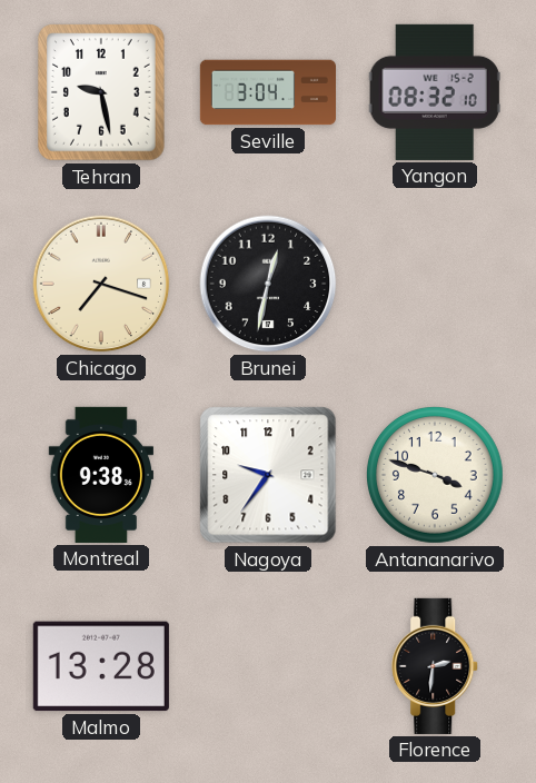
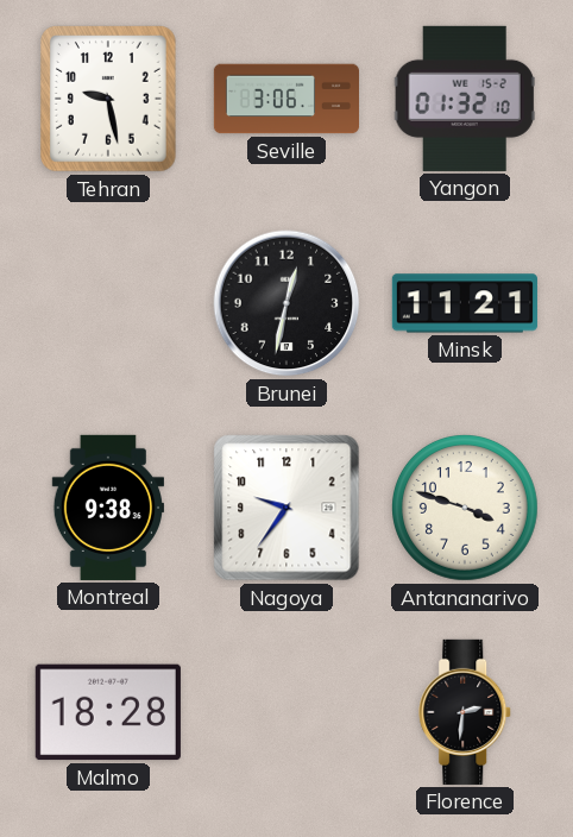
Seville: 3:04 -> 3:06 (285, 99)
Yangon: 08:32 -> 01:32 (465, 99)
Chicago: 7:18 -> none (101, 284)
Minsk: none -> 11:21 (465, 303)
Malmo: 13:28 -> 18:28 (108, 712)
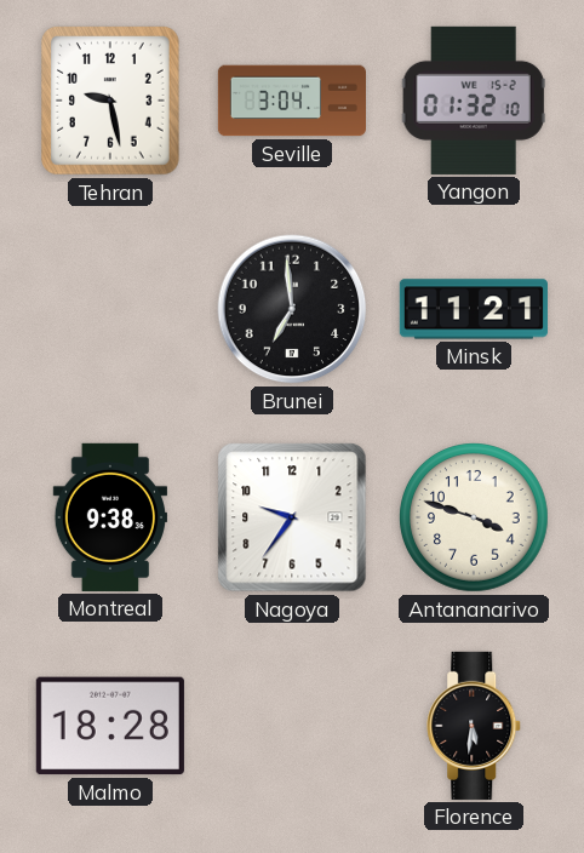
Seville: 3:06 -> 3:04 (291, 101)
Brunei: 12:32 -> 6:59 (292, 309)
Florence: 2:31 -> 5:31 (475, 726)
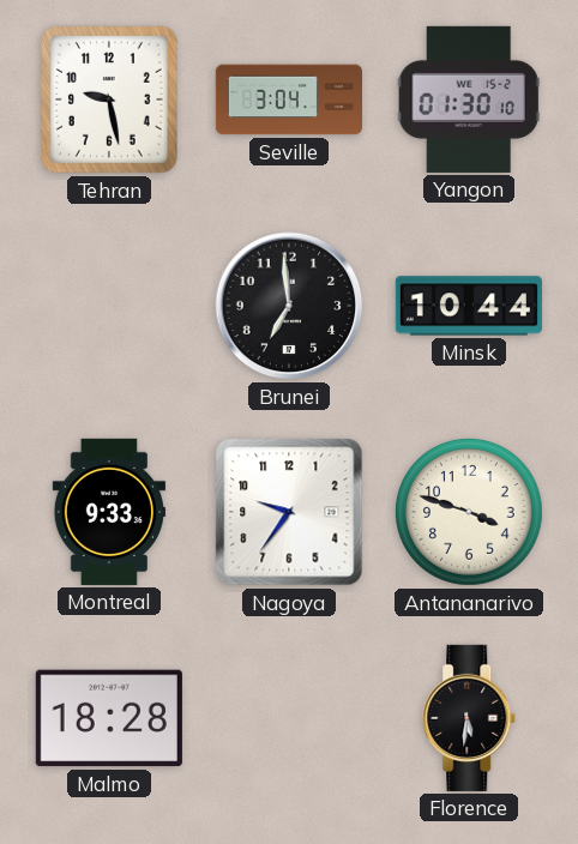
Yangon: 01:32 -> 01:30 (469, 100)
Minsk: 11:21 -> 10:44 (469, 306)
Montreal: 9:38 -> 9:33 (108, 512)
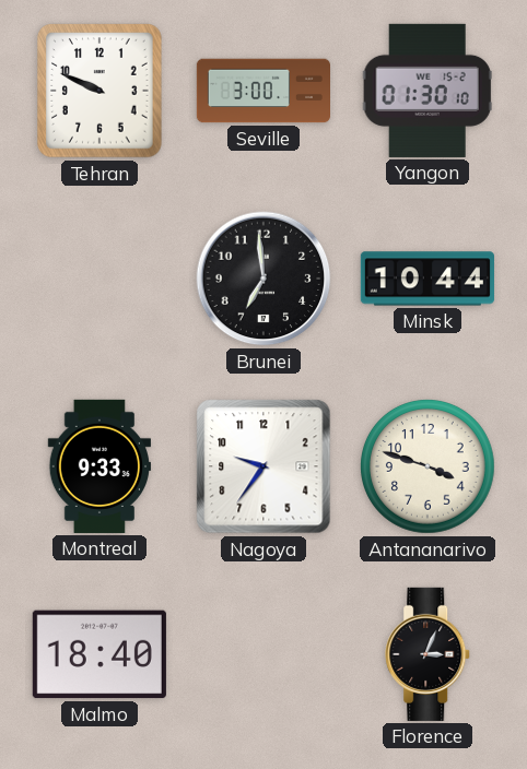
Tehran: 9:28 -> 9:49 (101, 91)
Seville: 3:04 -> 3:00 (262, 91)
Malmo: 18:28 -> 18:40 (99, 654)
Florence: 5:31 -> 3:04 (429, 654)
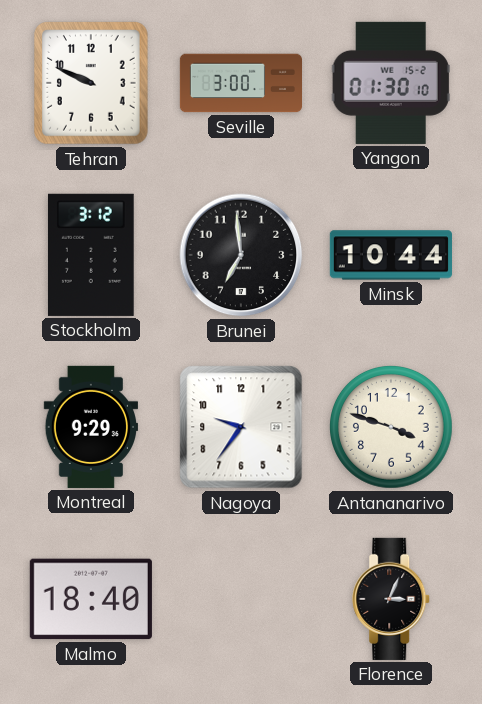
Stockholm: none -> 3:12 (91, 255)
Montreal: 9:33 -> 9:29 (90, 427)
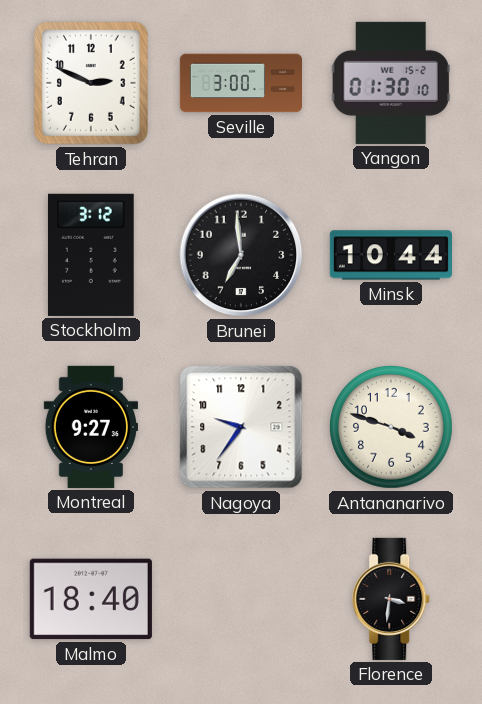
Tehran: 9:49 -> 2:49 (92, 83)
Montreal: 9:29 -> 9:27 (90, 427)
Florence: 3:04 -> 3:31 (392, 599)
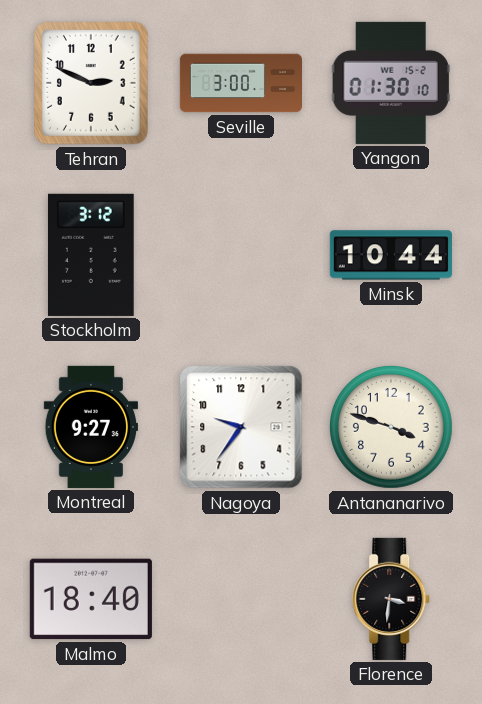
Brunei: 6:59 -> none (241, 255)
